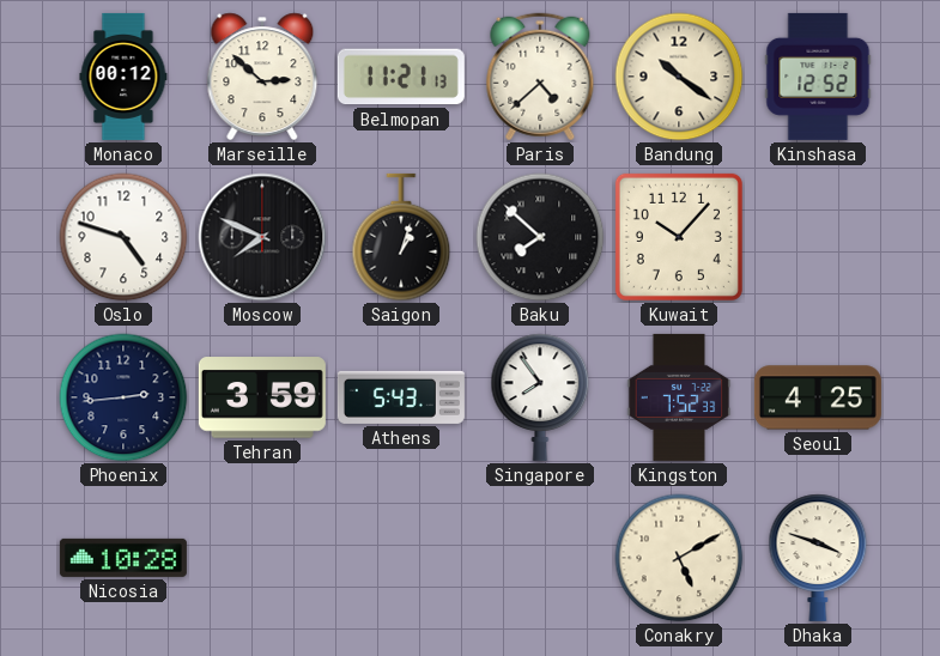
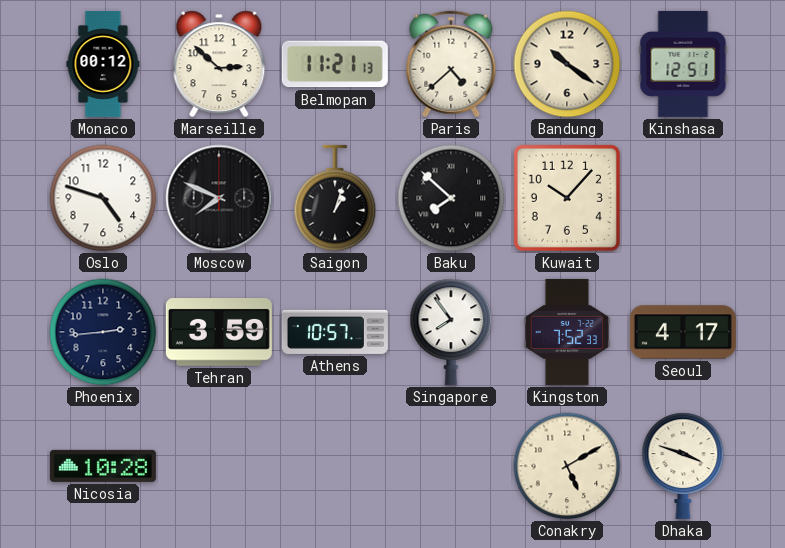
Kinshasa: 12:52 -> 12:51 (683, 64)
Athens: 5:43 -> 10:57 (335, 332)
Seoul: 4:25 -> 4:17 (683, 332)
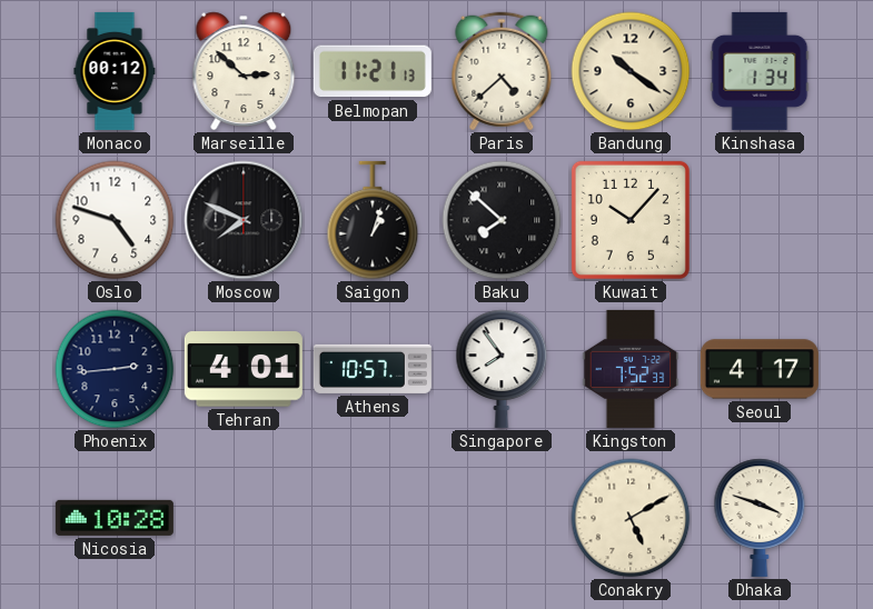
Kinshasa: 12:51 -> 1:34 (760, 71)
Tehran: 3:59 -> 4:01 (244, 369)
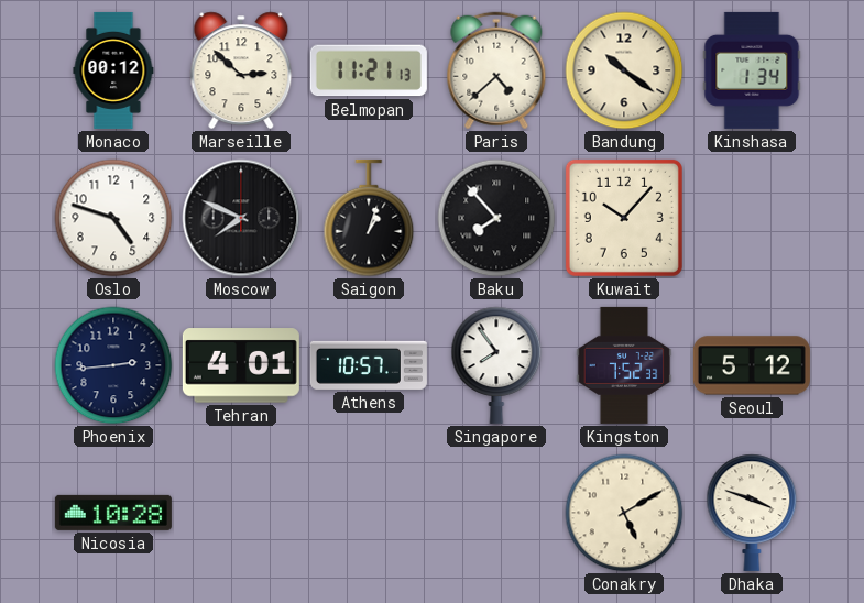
Baku: 7:52 -> 7:53 (496, 218)
Seoul: 4:17 -> 5:12 (752, 365)
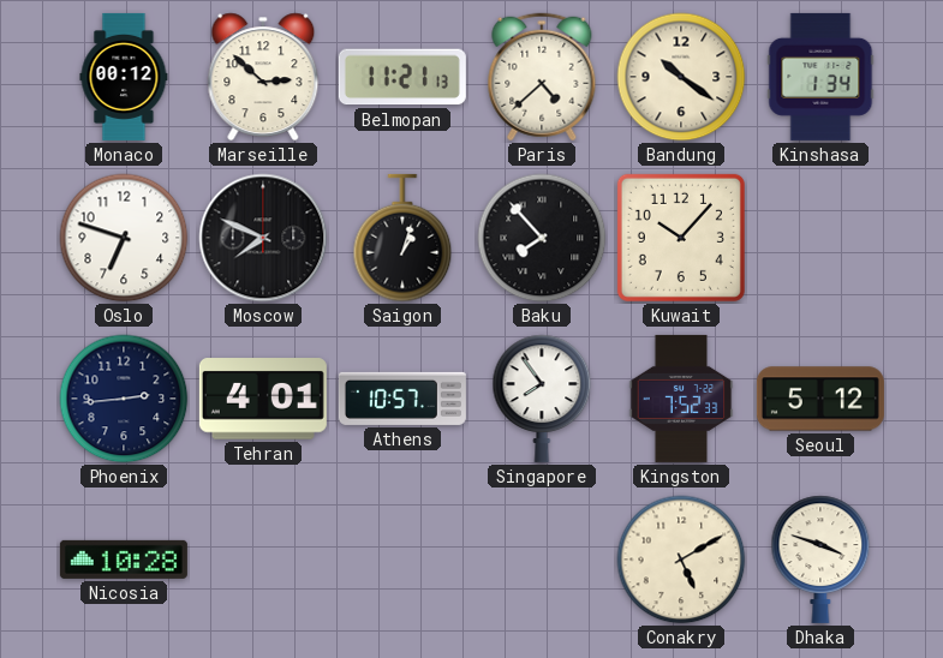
Oslo: 4:48 -> 6:48 (124, 238)
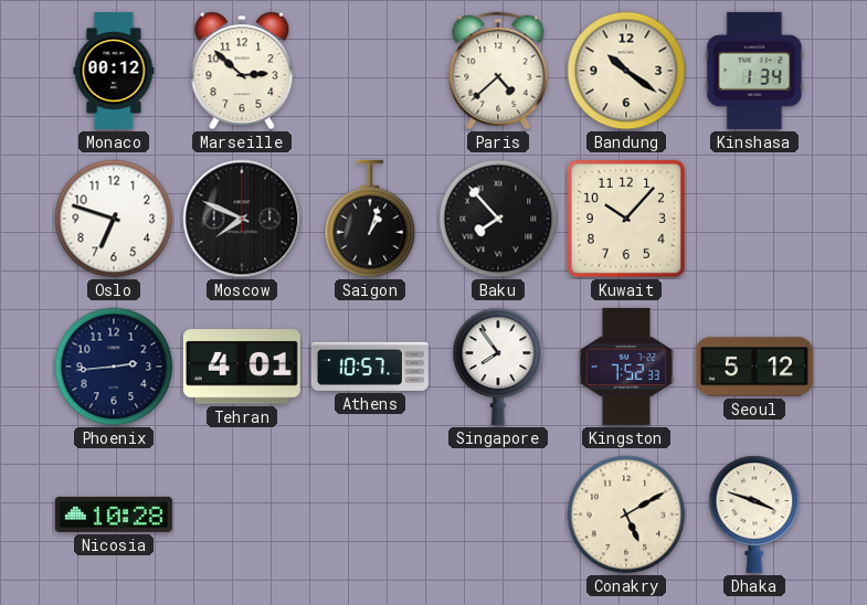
Belmopan: 11:21 -> none (402, 77)
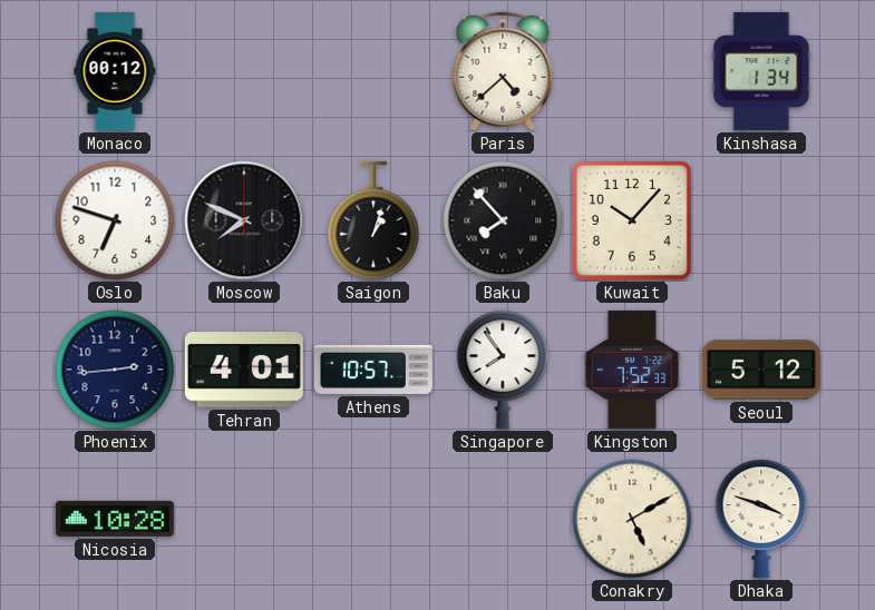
Marseille: 2:52 -> none (242, 71)
Bandung: 10:21 -> none (626, 71)
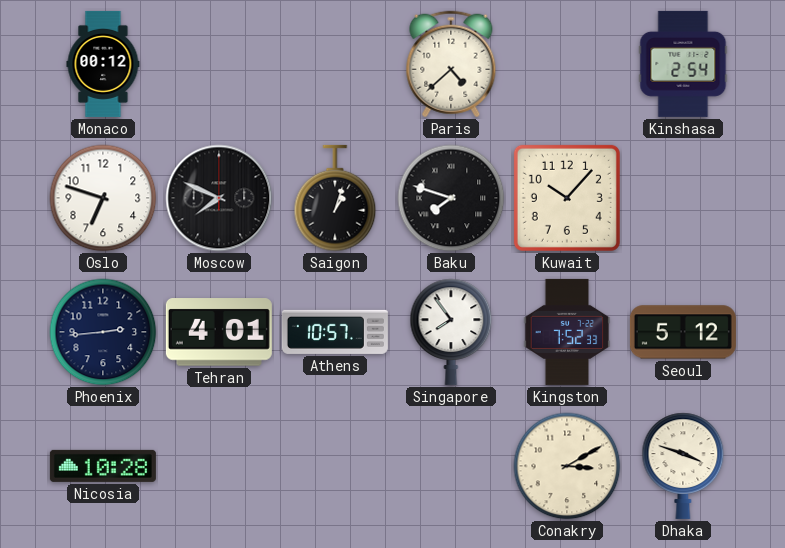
Kinshasa: 1:34 -> 2:54 (683, 64)
Baku: 7:53 -> 7:48 (451, 198)
Conakry: 5:10 -> 3:10 (567, 466)
